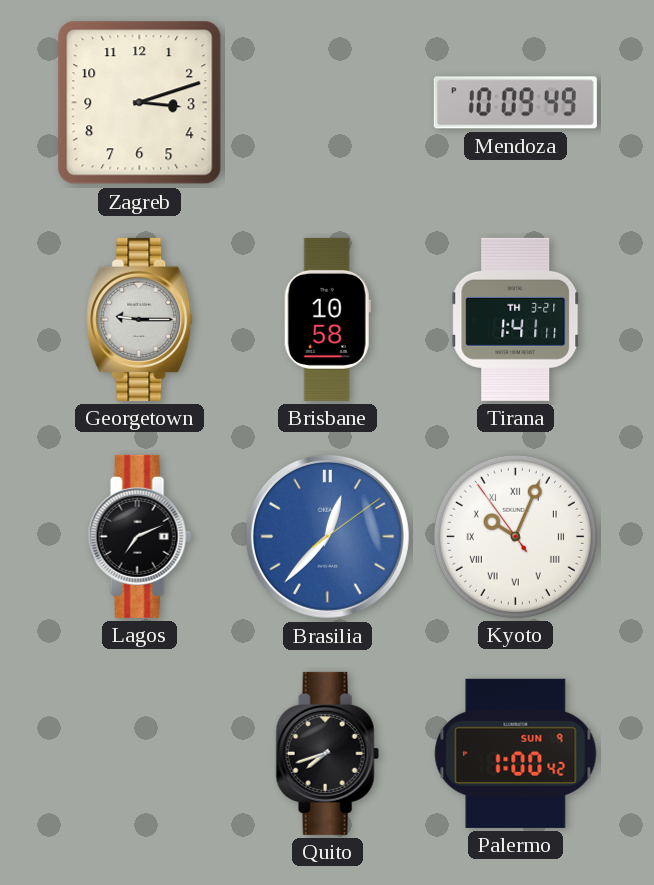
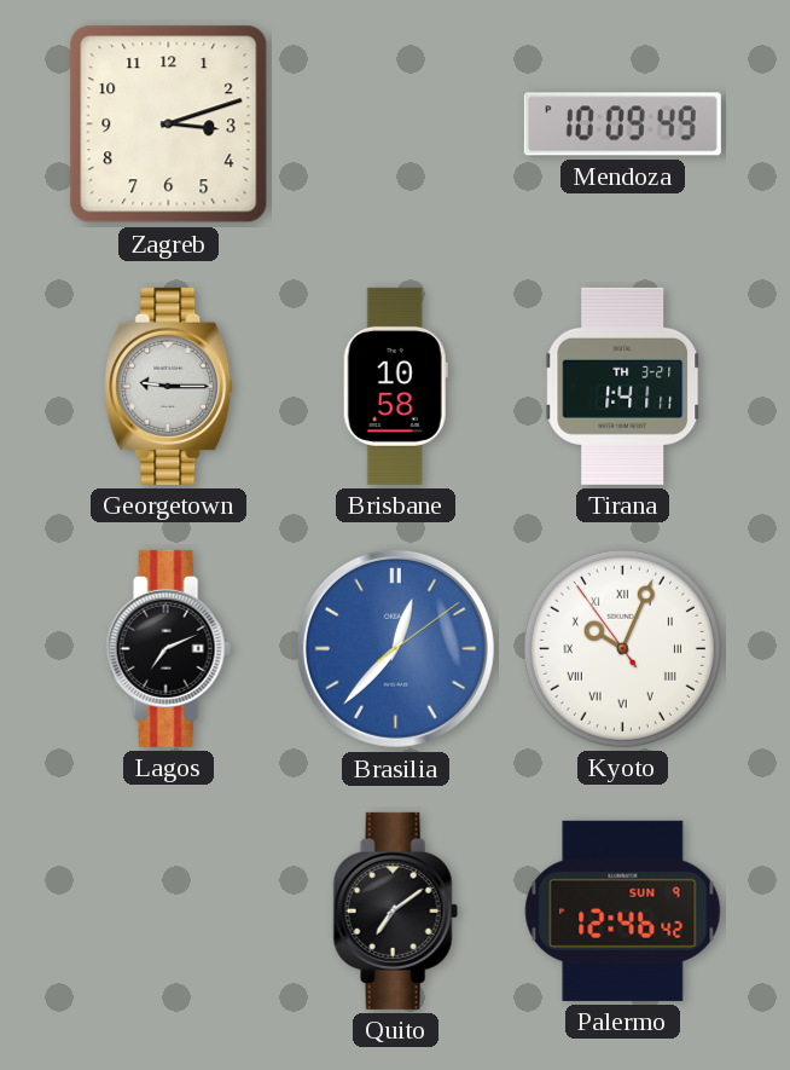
Quito: 7:42 -> 7:09 (395, 910)
Palermo: 1:00 -> 12:46 (623, 910)
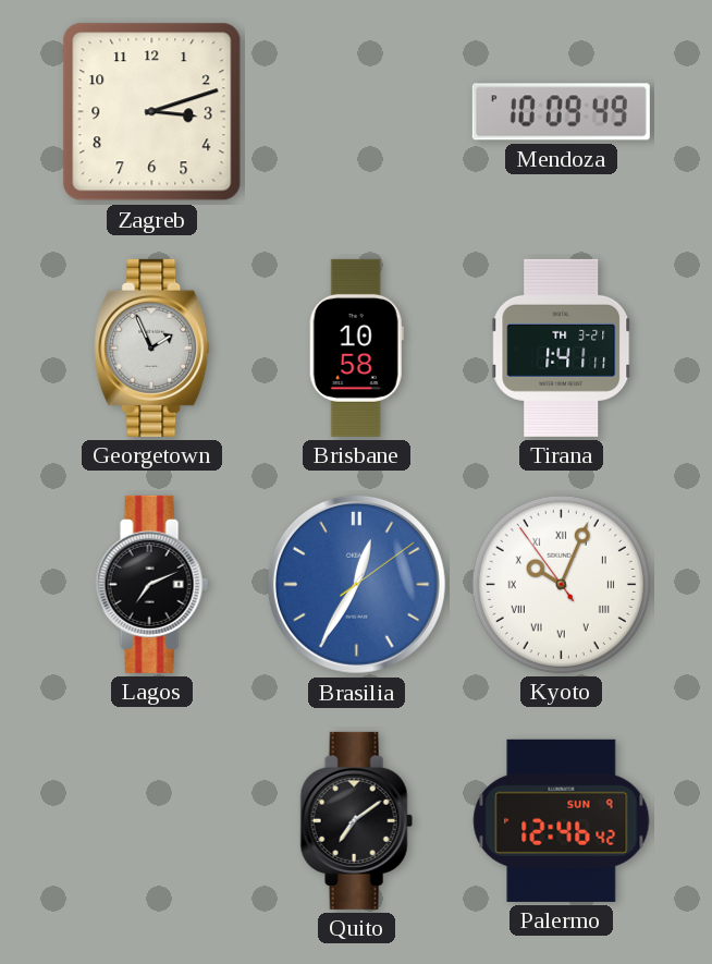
Georgetown: 9:15 -> 1:56 (152, 347)
Brasilia: 12:37 -> 12:35 (356, 584)
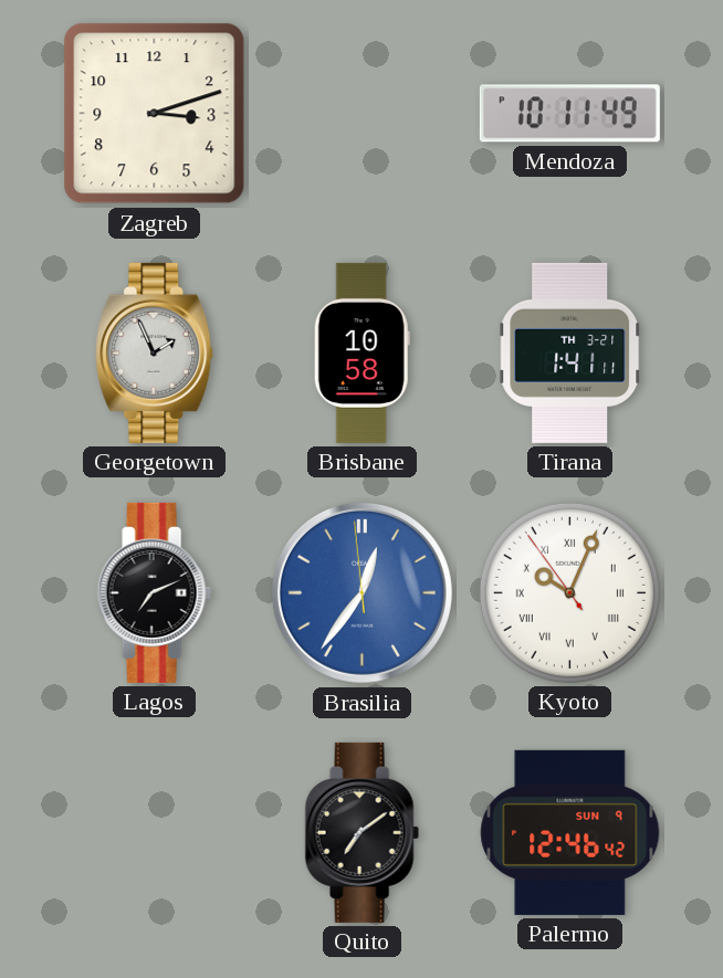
Mendoza: 10:09 -> 10:11 (569, 114)
Brasilia: 12:35:09 -> 12:35:59 (361, 592)
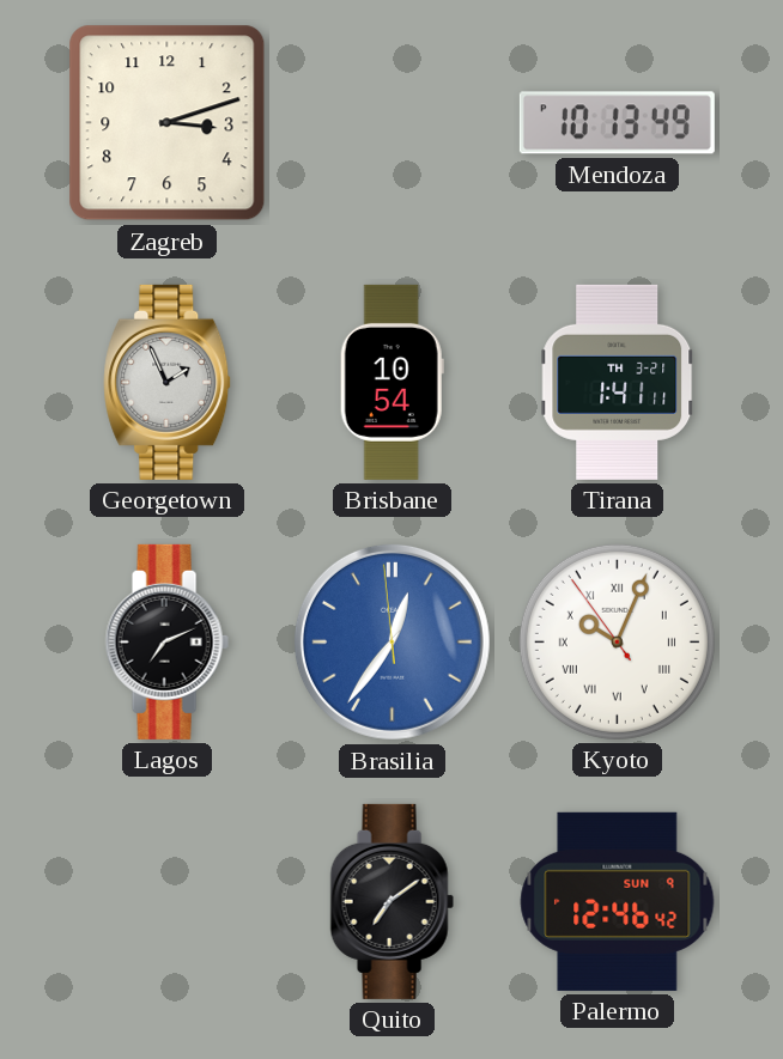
Mendoza: 10:11 -> 10:13 (617, 123)
Brisbane: 10:58 -> 10:54 (391, 382)
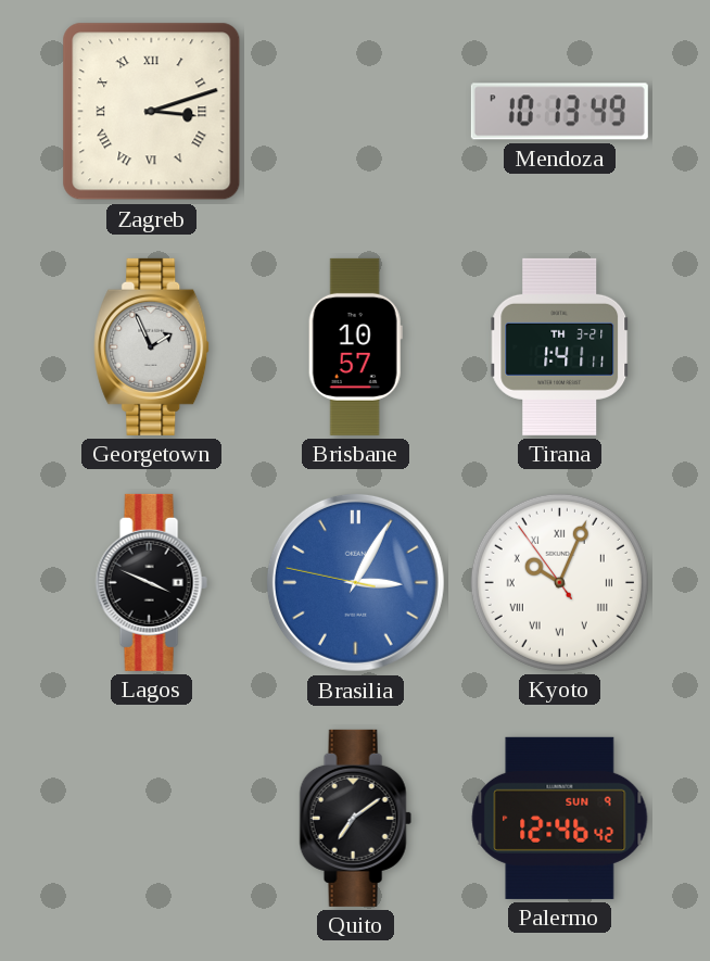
Zagreb numerals: Arabic -> Roman (152, 112)
Brisbane: 10:54 -> 10:57 (355, 346)
Lagos: 7:11 -> 3:49 (151, 582)
Brasilia: 12:35 -> 3:04 (355, 582)
